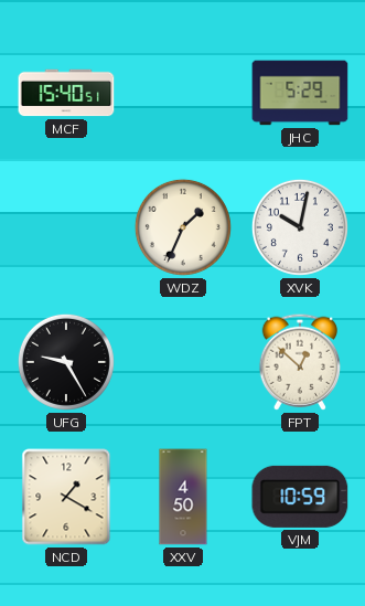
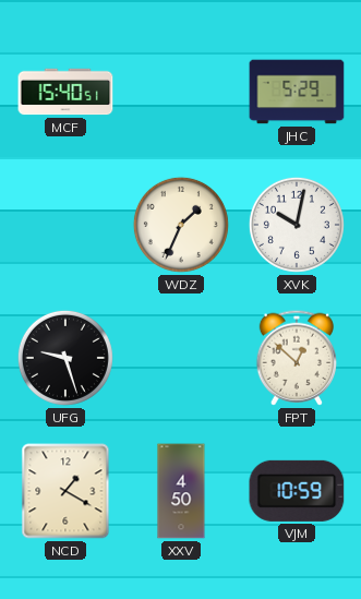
UFG: 9:25 -> 9:27 (65, 358)
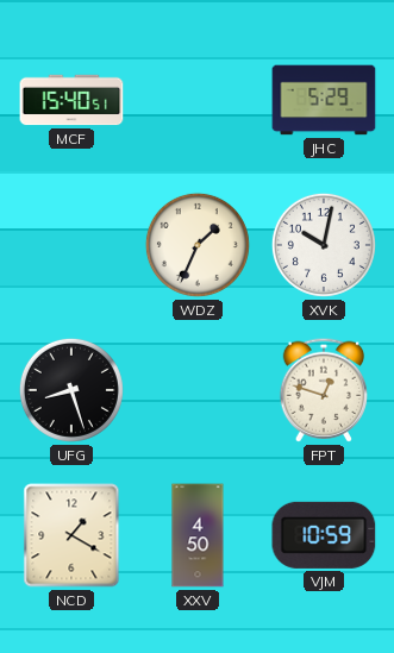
UFG: 9:27 -> 8:27 (71, 390)
FPT: 12:52 -> 12:48 (323, 390)
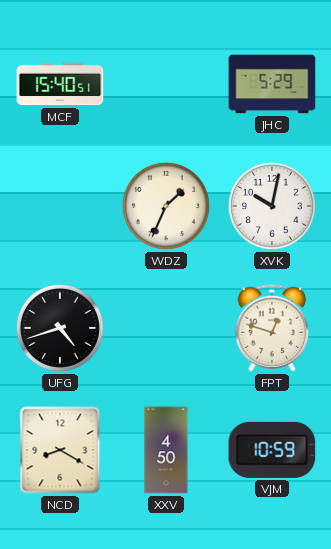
UFG: 8:27 -> 4:42 (60, 328)
NCD: 1:20 -> 8:20 (60, 450)
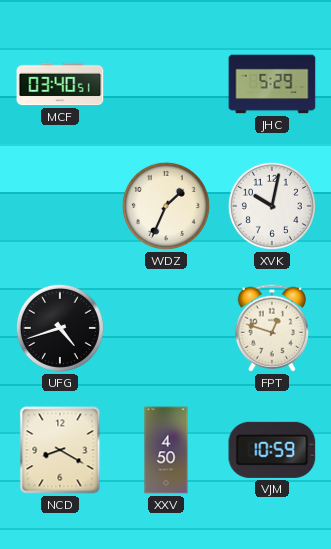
MCF: 15:40 -> 03:40 (60, 84)
